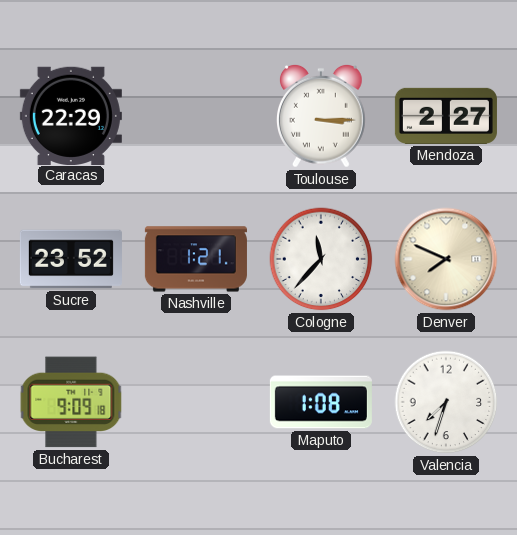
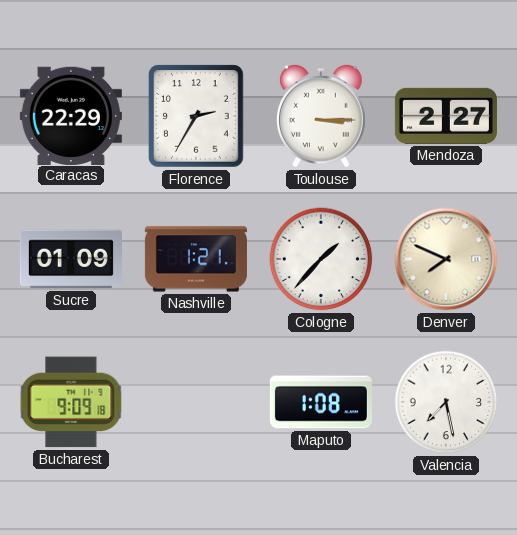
Florence: none -> 2:35 (196, 116)
Sucre: 23:52 -> 01:09 (71, 259)
Cologne: 11:37 -> 1:37 (321, 259)
Valencia: 7:33 -> 7:28 (446, 402)
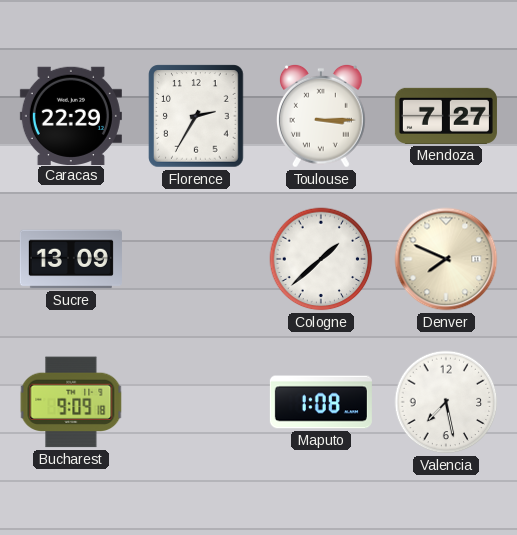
Mendoza: 2:27 -> 7:27 (446, 116)
Sucre: 01:09 -> 13:09 (71, 259)
Nashville: 1:21 -> none (196, 259)
Cologne: 1:37 -> 1:38 (321, 259)
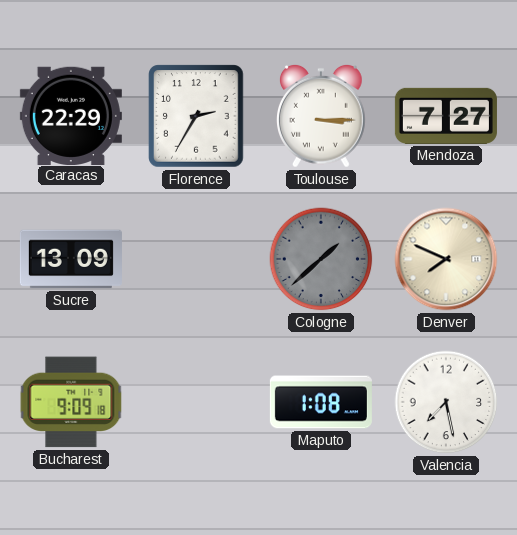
Cologne dial: white -> grey (321, 259)
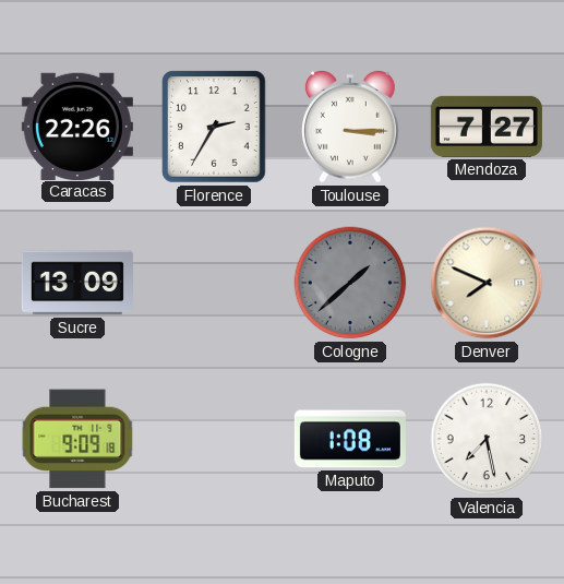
Caracas: 22:29 -> 22:26 (77, 126)
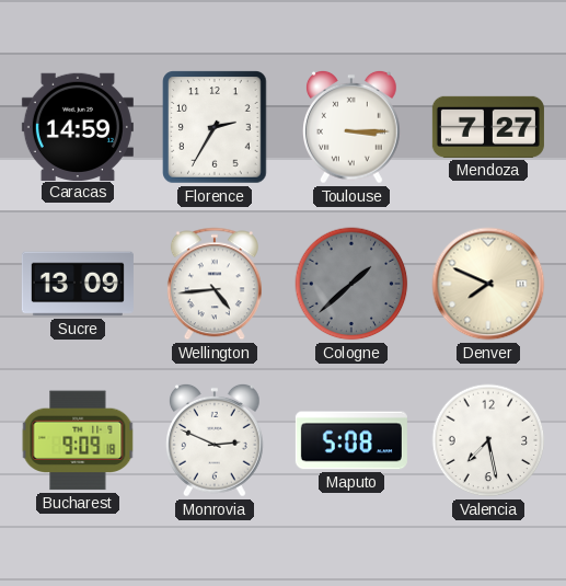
Caracas: 22:26 -> 14:59 (78, 126)
Wellington: none -> 4:44 (215, 284)
Monrovia: none -> 2:49 (216, 440)
Maputo: 1:08 -> 5:08 (351, 440)
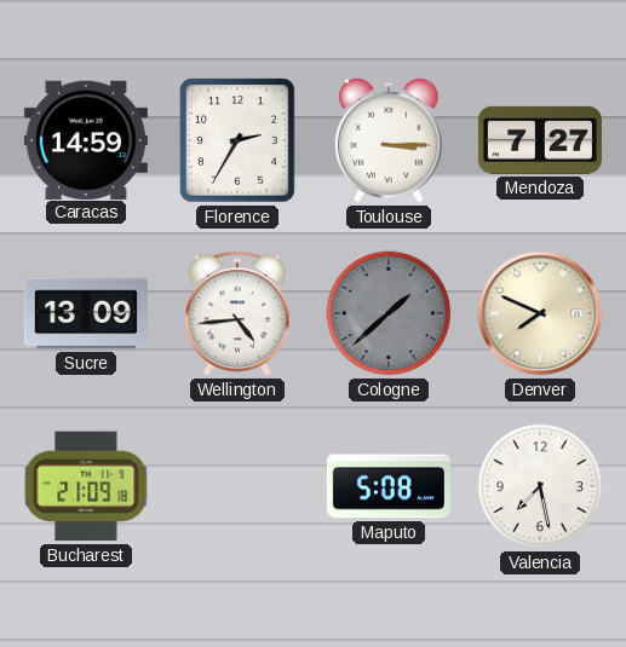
Bucharest: 9:09 -> 21:09 (86, 486)
Monrovia: 2:49 -> none (216, 440)
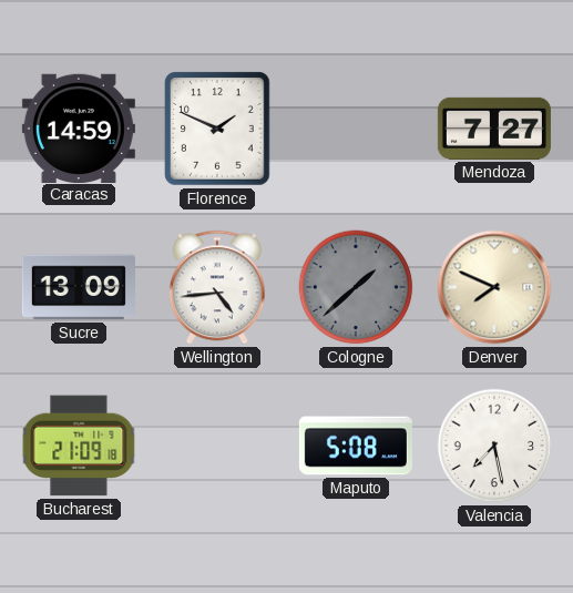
Florence: 2:35 -> 1:49 (217, 129)
Toulouse: 3:15 -> none (390, 140)
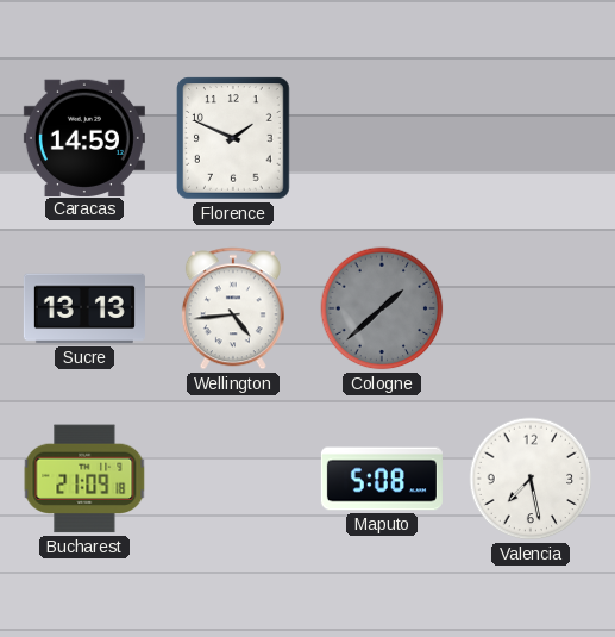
Mendoza: 7:27 -> none (494, 129)
Sucre: 13:09 -> 13:13 (84, 308)
Denver: 7:49 -> none (494, 287)
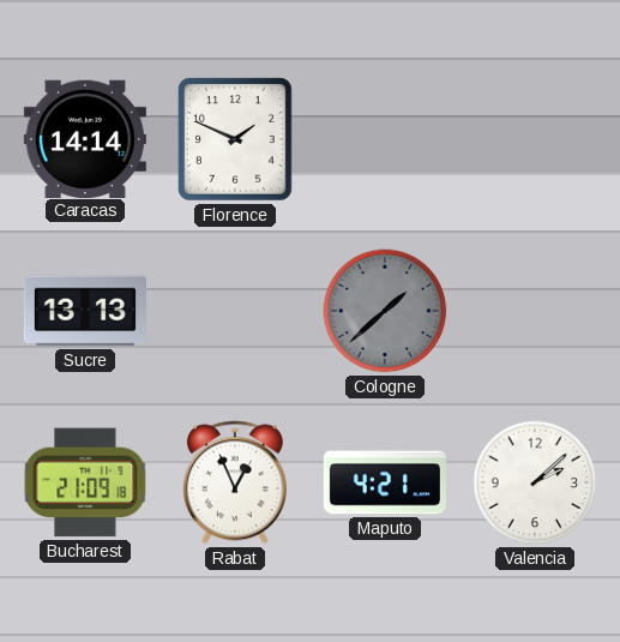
Caracas: 14:59 -> 14:14 (85, 138)
Wellington: 4:44 -> none (233, 308)
Rabat: none -> 12:56 (235, 482)
Maputo: 5:08 -> 4:21 (385, 482)
Valencia: 7:28 -> 2:08 (535, 482)
